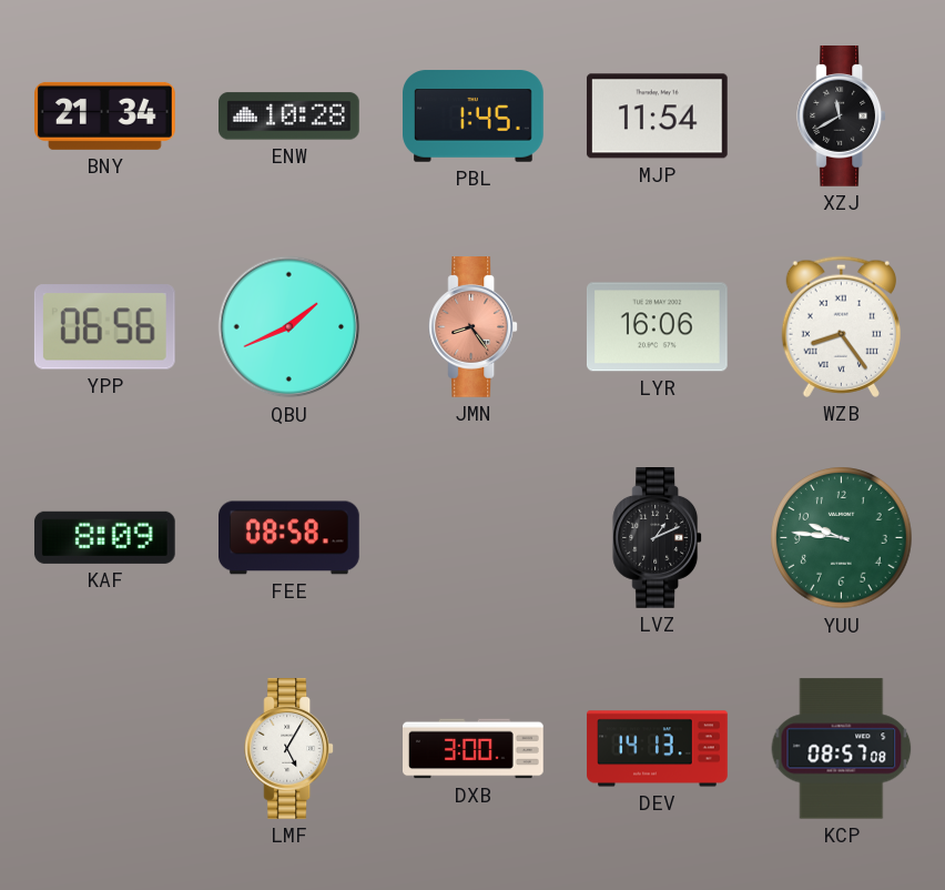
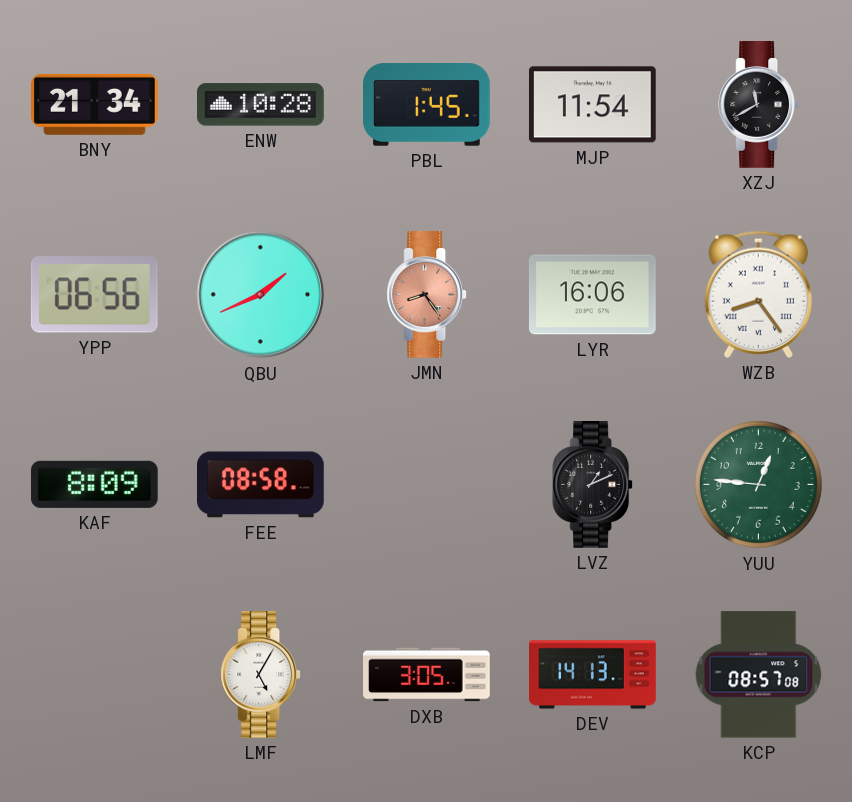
YUU: 9:46 -> 12:46 (759, 485)
DXB: 3:00 -> 3:05 (427, 675)
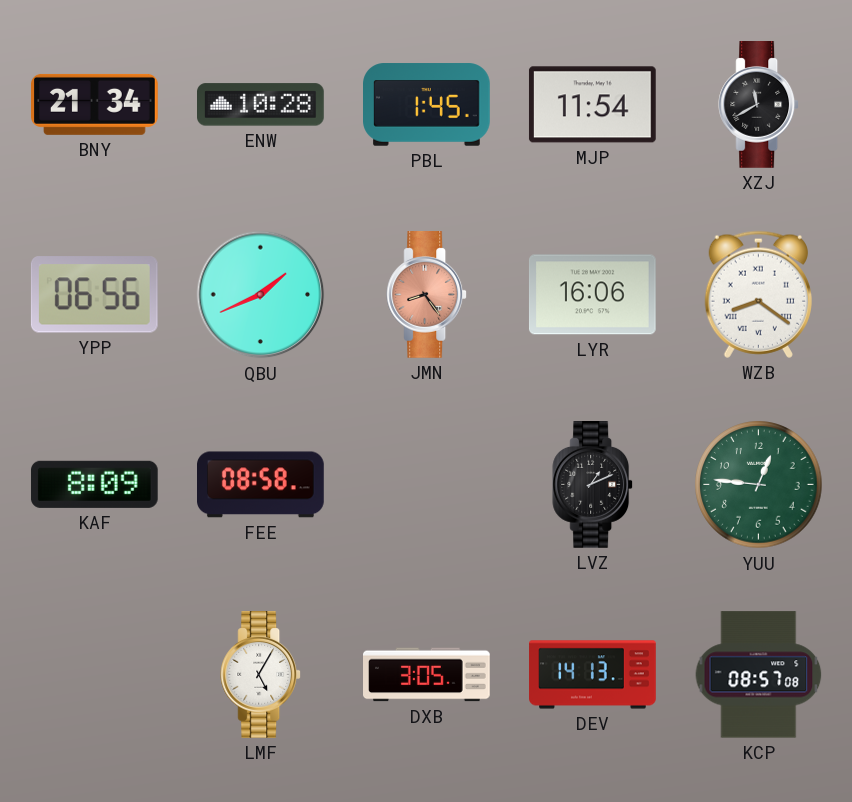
WZB: 8:24 -> 8:21 (758, 294)
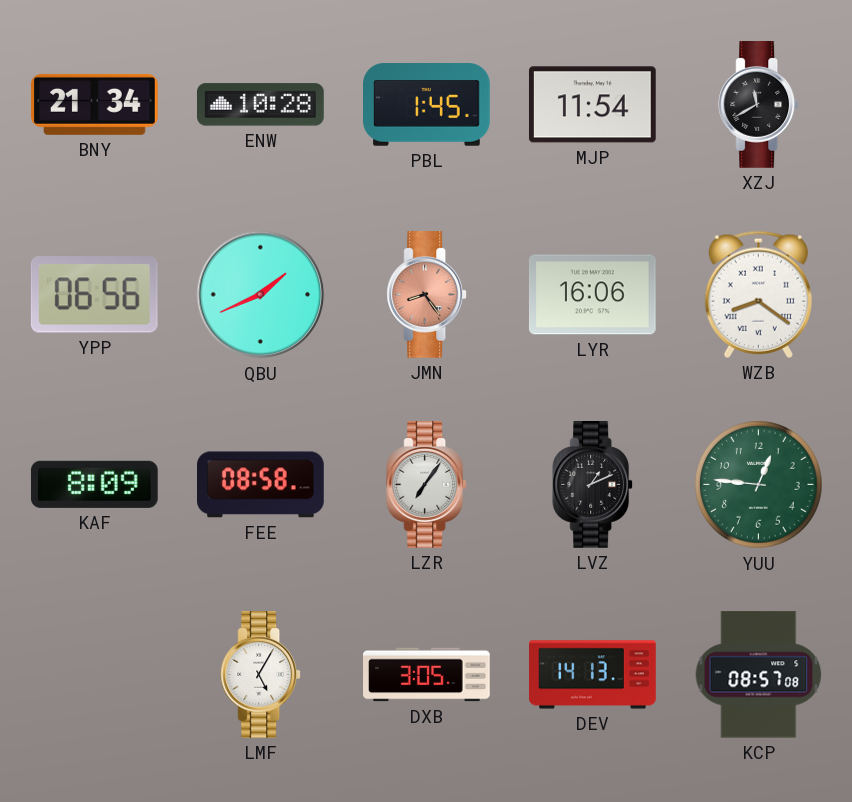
LZR: none -> 7:06 (427, 485)
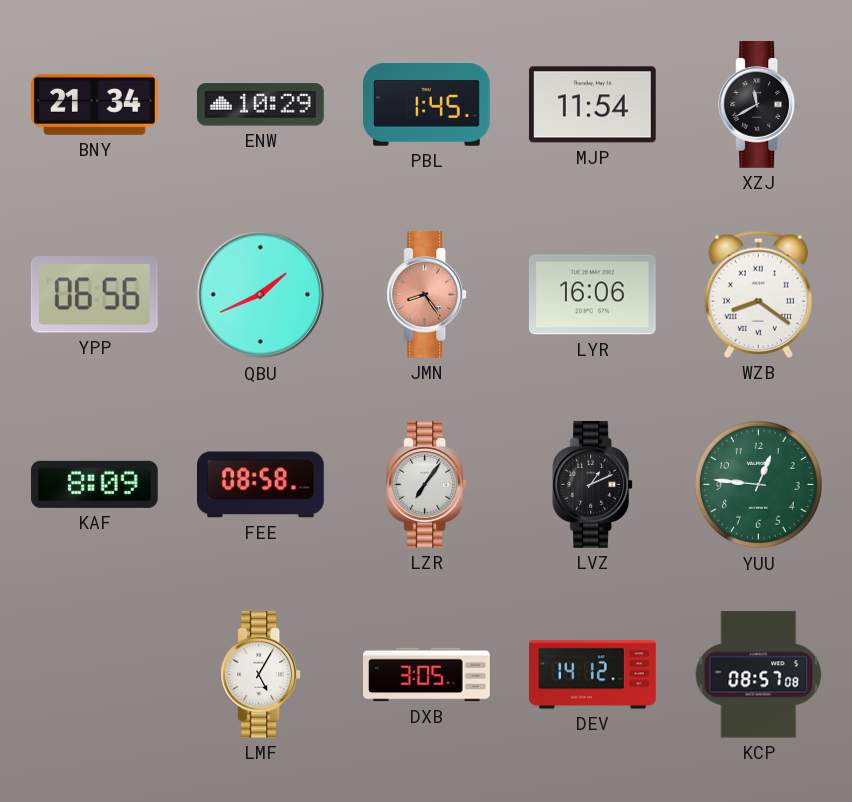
ENW: 10:28 -> 10:29 (261, 105)
DEV: 14:13 -> 14:12 (593, 675)
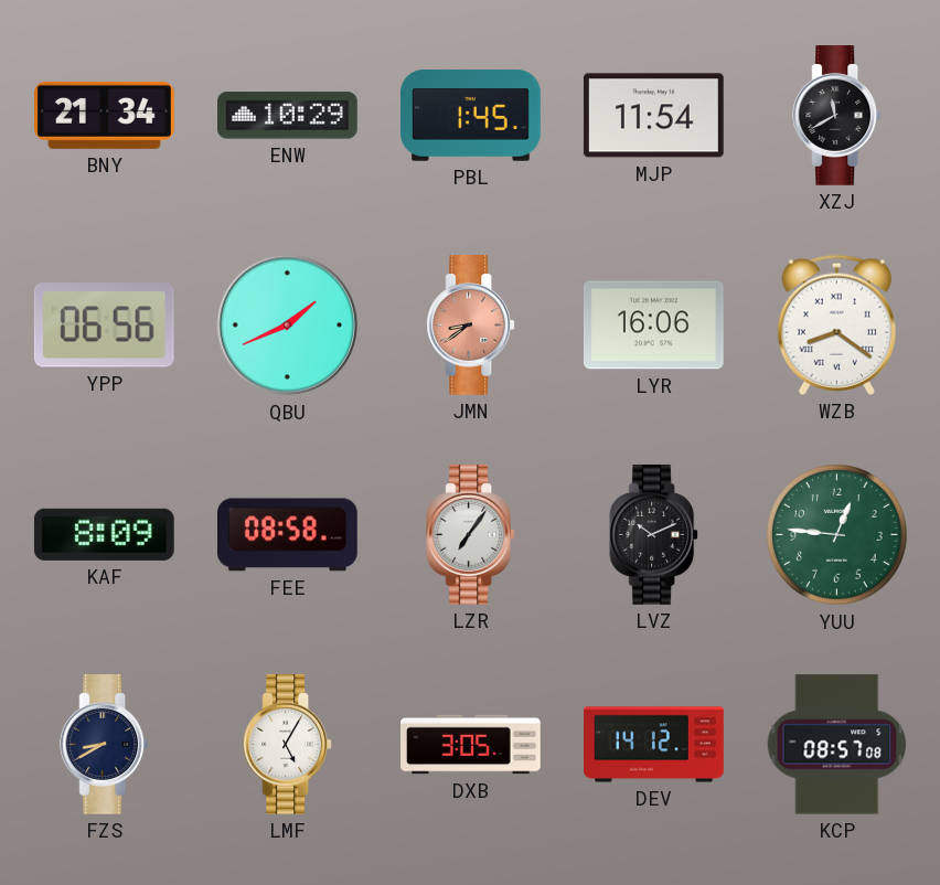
JMN: 8:24 -> 8:39 (471, 326)
LVZ: 1:11 -> 10:11 (654, 535)
FZS: none -> 8:40 (105, 745)
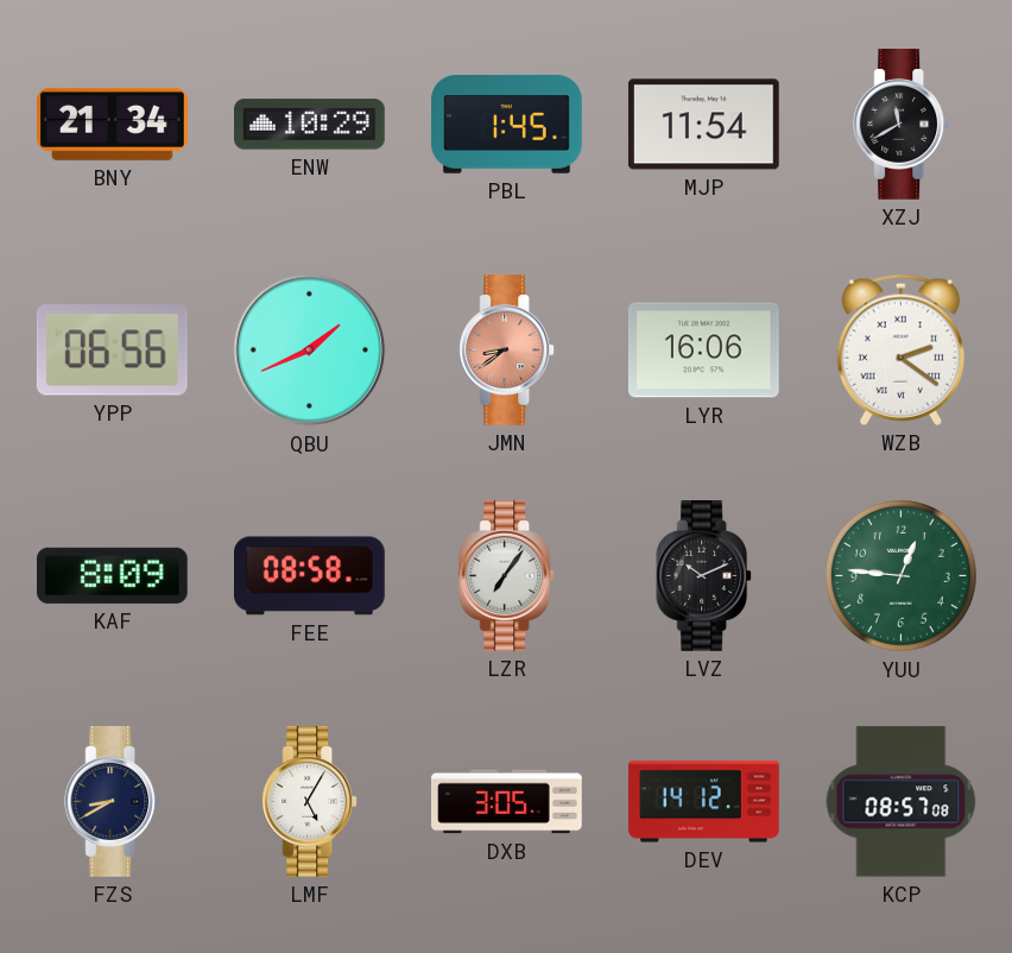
WZB: 8:21 -> 2:21 (900, 349)
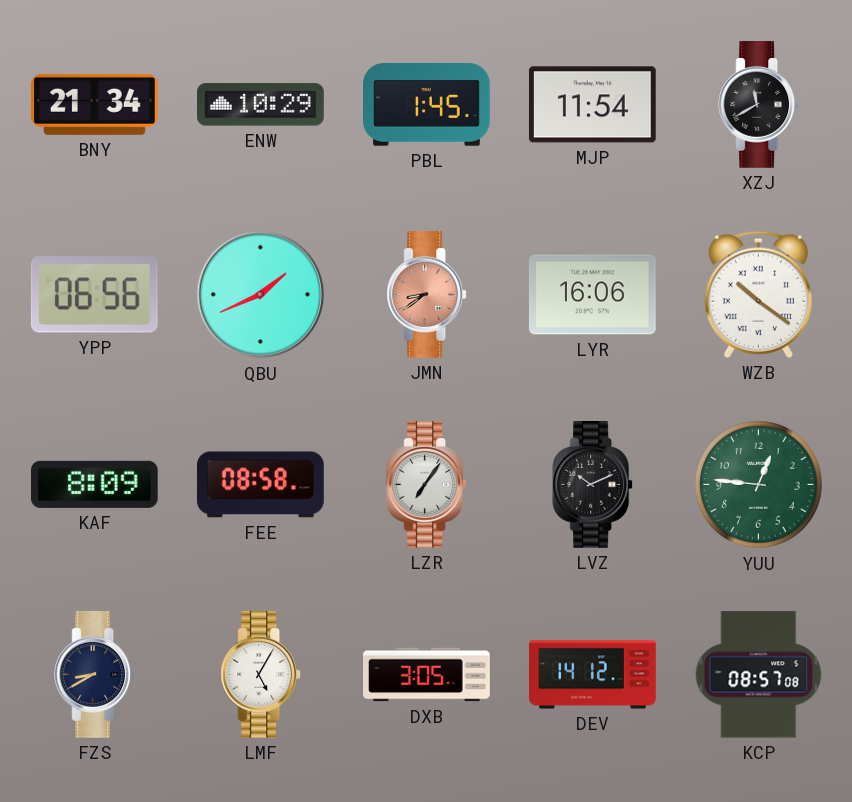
WZB: 2:21 -> 10:21 (758, 294)
